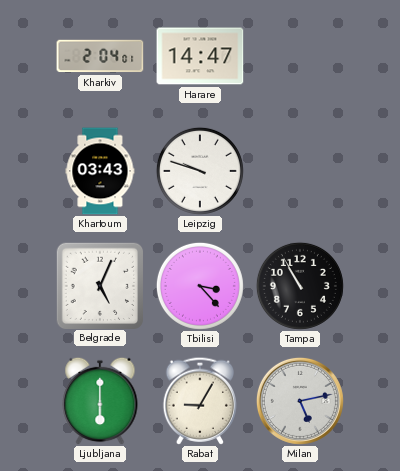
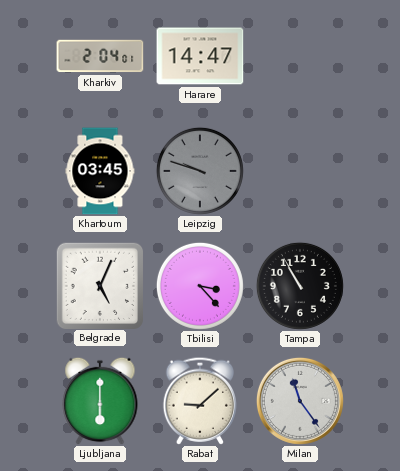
Khartoum: 03:43 -> 03:45 (100, 171)
Leipzig dial: white -> grey (200, 171)
Rabat: 9:05 -> 9:08 (199, 401)
Milan: 5:13 -> 11:24 (300, 401)
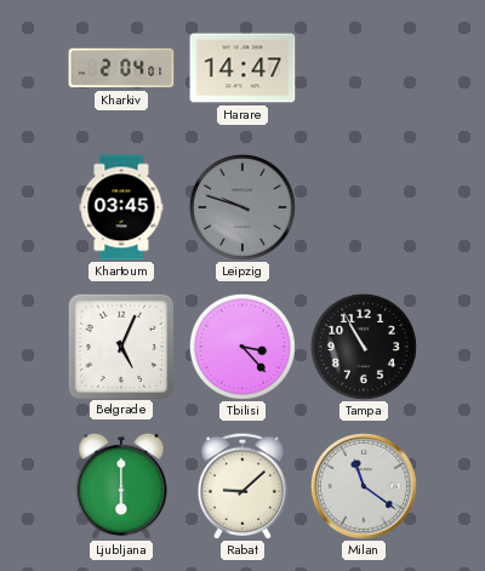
Milan: 11:24 -> 11:21 (364, 486)
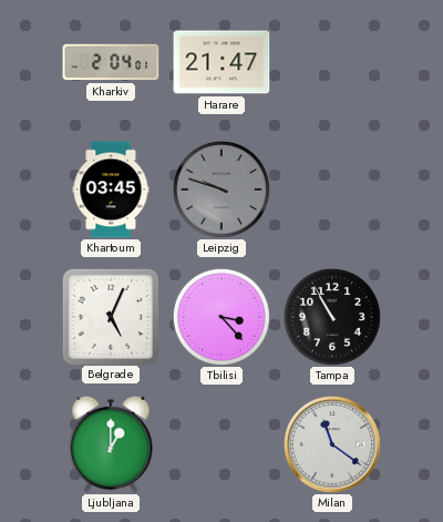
Harare: 14:47 -> 21:47 (221, 62)
Ljubljana: 6:00 -> 1:00 (111, 444)
Rabat: 9:08 -> none (241, 486)
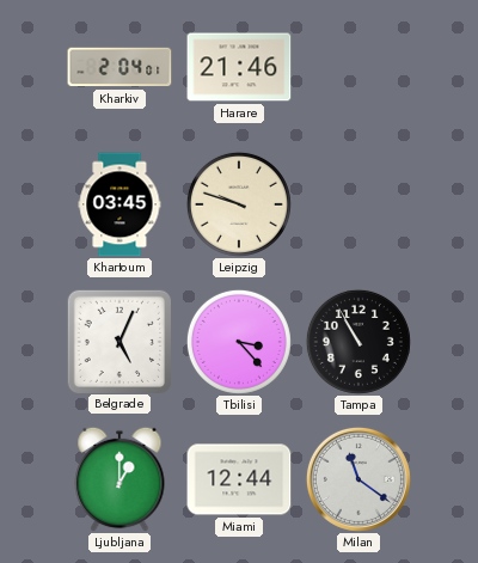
Harare: 21:47 -> 21:46 (239, 67)
Leipzig dial: grey -> cream (239, 204)
Miami: none -> 12:44 (239, 479)
